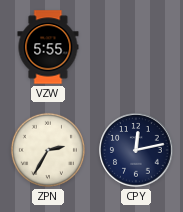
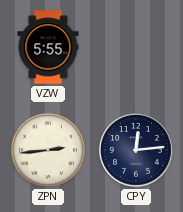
ZPN: 2:35 -> 2:44 (48, 150)
CPY: 12:13 -> 12:14 (136, 150)
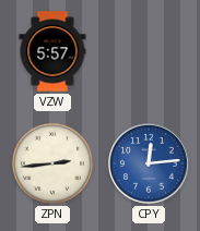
VZW: 5:55 -> 5:57 (52, 51)
CPY dial: navy -> blue (149, 163)
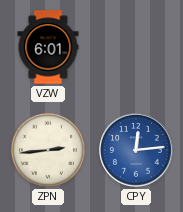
VZW: 5:57 -> 6:01 (48, 47)
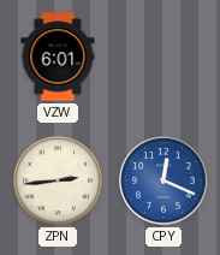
CPY: 12:14 -> 12:19 (163, 180)
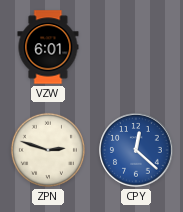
ZPN: 2:44 -> 2:48 (48, 150)
CPY: 12:19 -> 12:22 (136, 150)
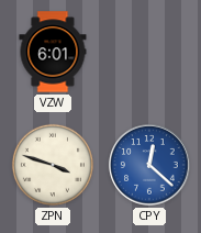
ZPN: 2:48 -> 3:48 (53, 165)
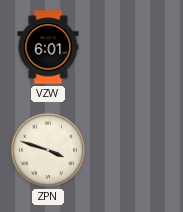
CPY: 12:22 -> none (149, 165)
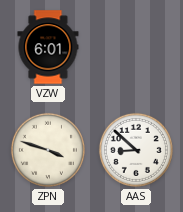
AAS: none -> 8:52 (136, 150)
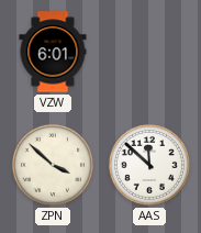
ZPN: 3:48 -> 3:52 (53, 165)
AAS: 8:52 -> 11:52 (149, 165)
